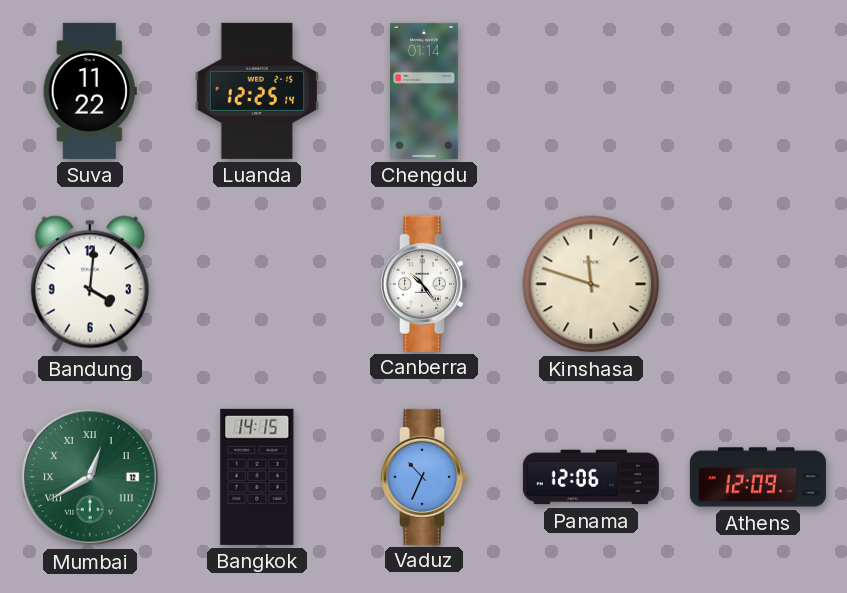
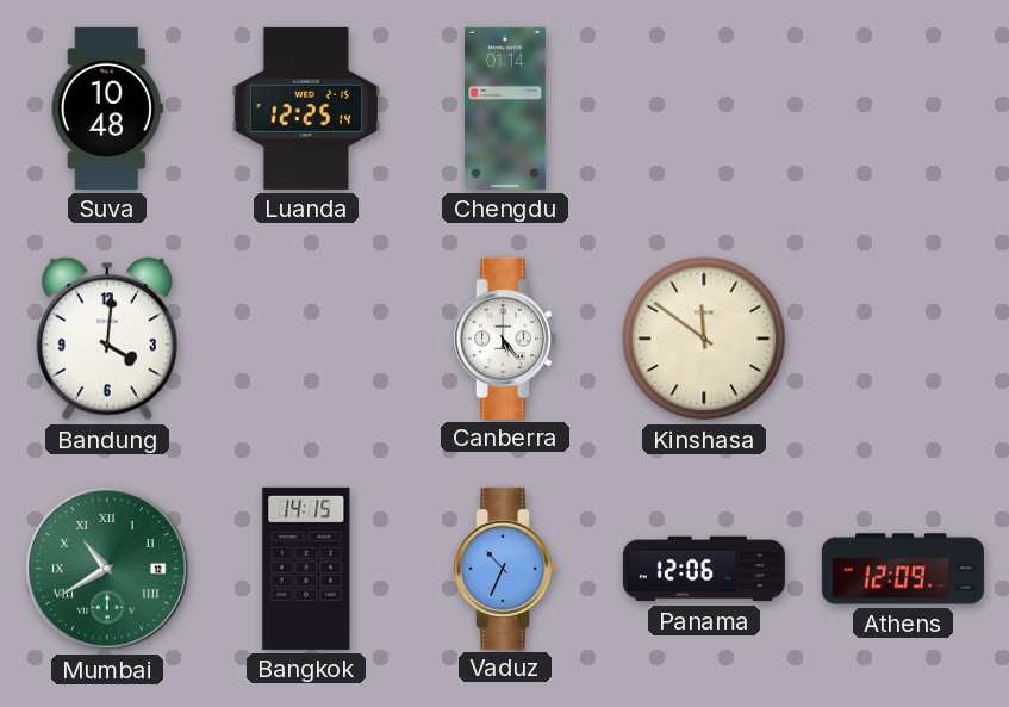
Suva: 11:22 -> 10:48 (107, 108)
Canberra: 10:24 -> 5:24 (506, 339)
Kinshasa: 11:48 -> 11:51 (704, 339)
Mumbai: 12:40 -> 10:40 (107, 569)
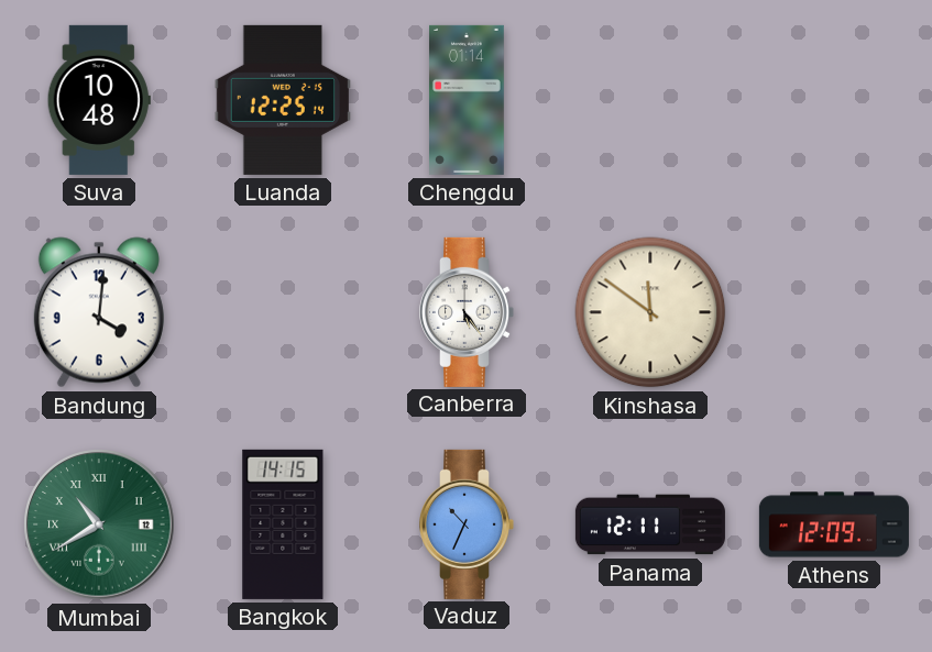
Panama: 12:06 -> 12:11 (650, 524)
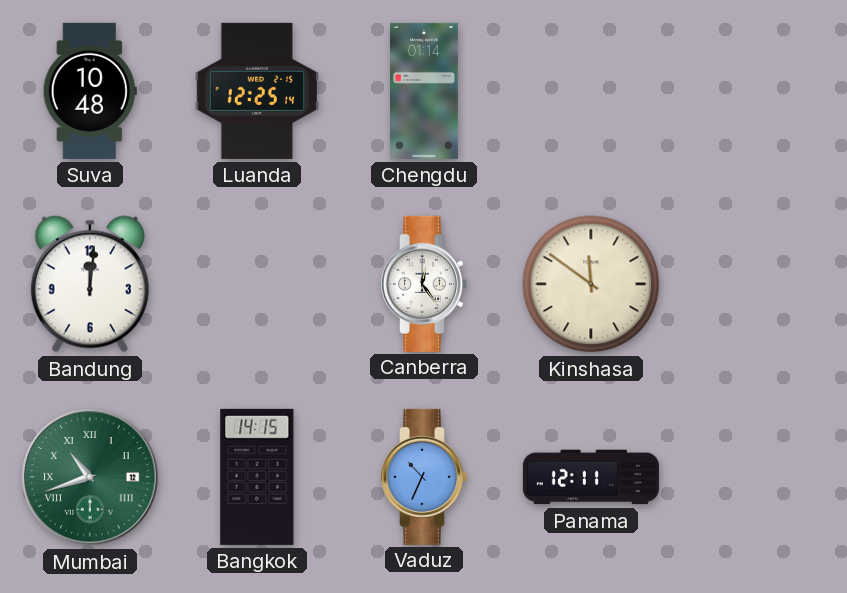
Bandung: 4:01 -> 12:01 (90, 284)
Canberra: 5:24 -> 12:24 (425, 284)
Mumbai: 10:40 -> 10:42 (90, 477)
Athens: 12:09 -> none (834, 524)
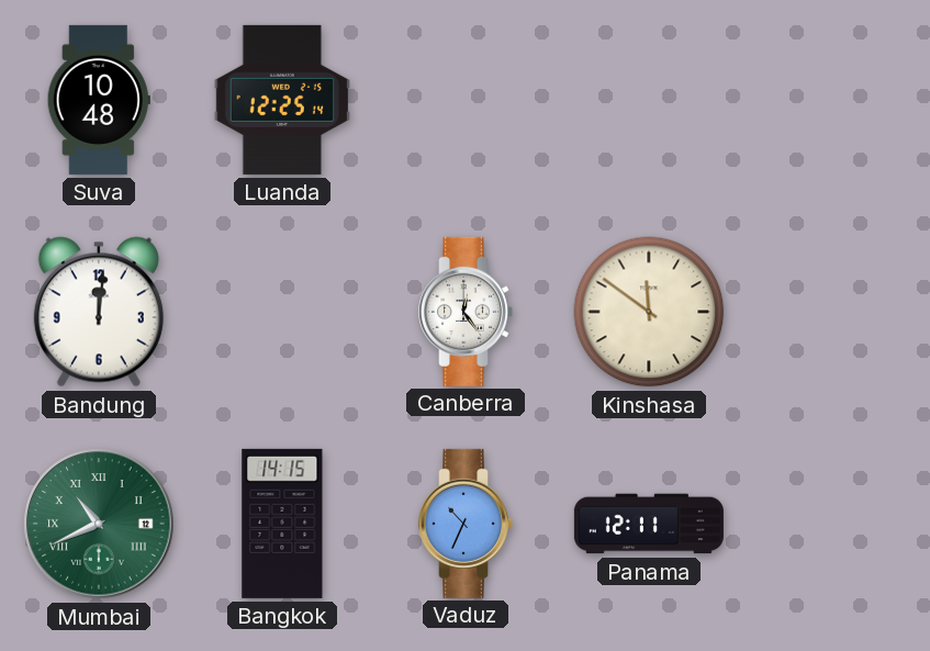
Chengdu: 01:14 -> none (425, 91)
Mumbai: 10:42 -> 10:41 (99, 524)
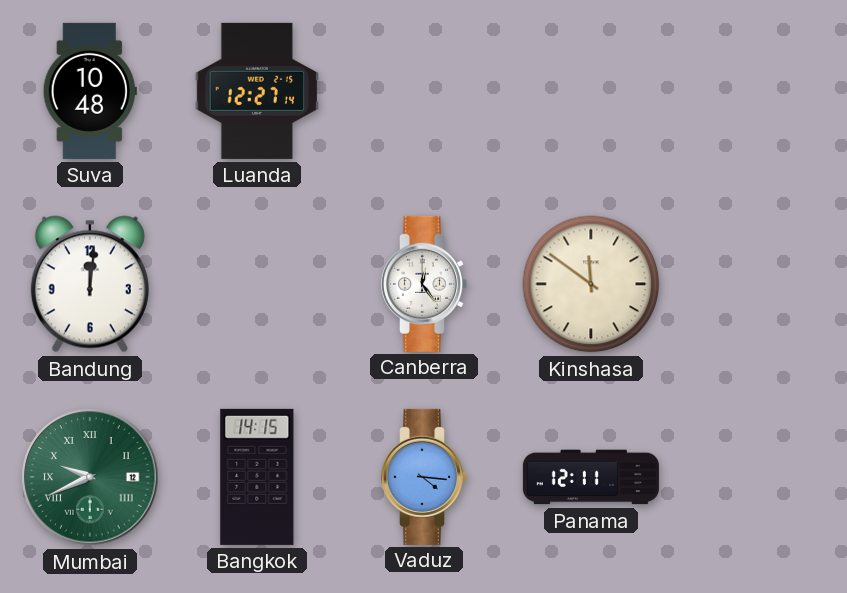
Luanda: 12:25 -> 12:27 (256, 91)
Mumbai: 10:41 -> 9:41 (90, 477)
Vaduz: 10:34 -> 4:16 (425, 477)
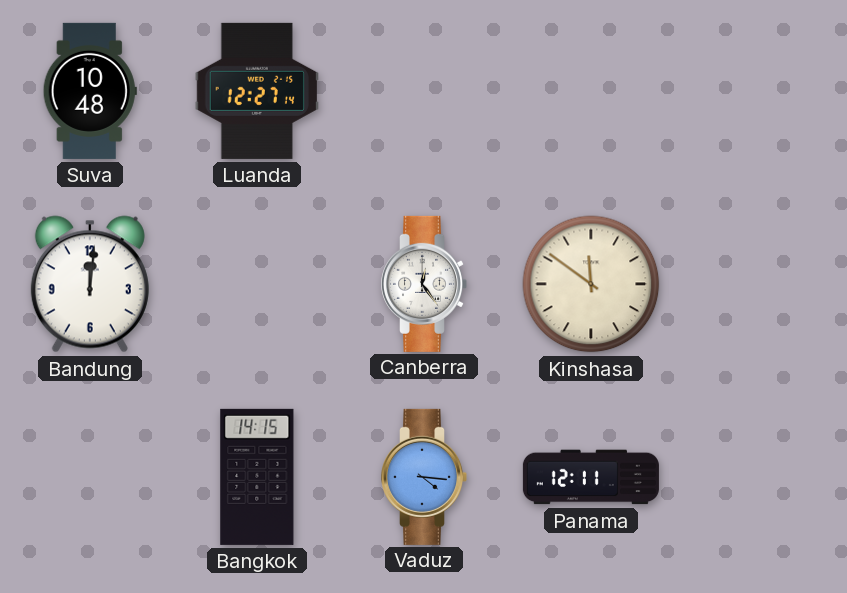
Mumbai: 9:41 -> none (90, 477)
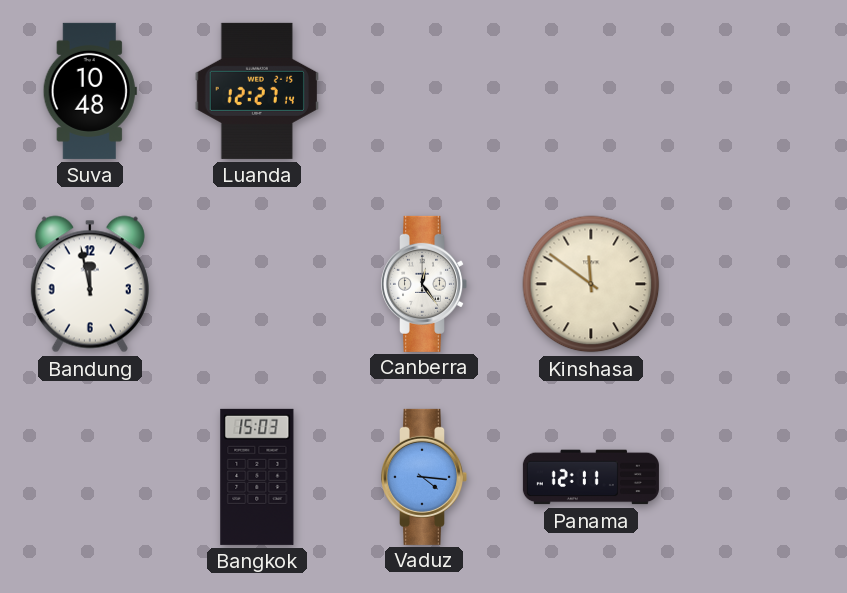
Bandung: 12:01 -> 11:58 (90, 284)
Bangkok: 14:15 -> 15:03 (257, 477)
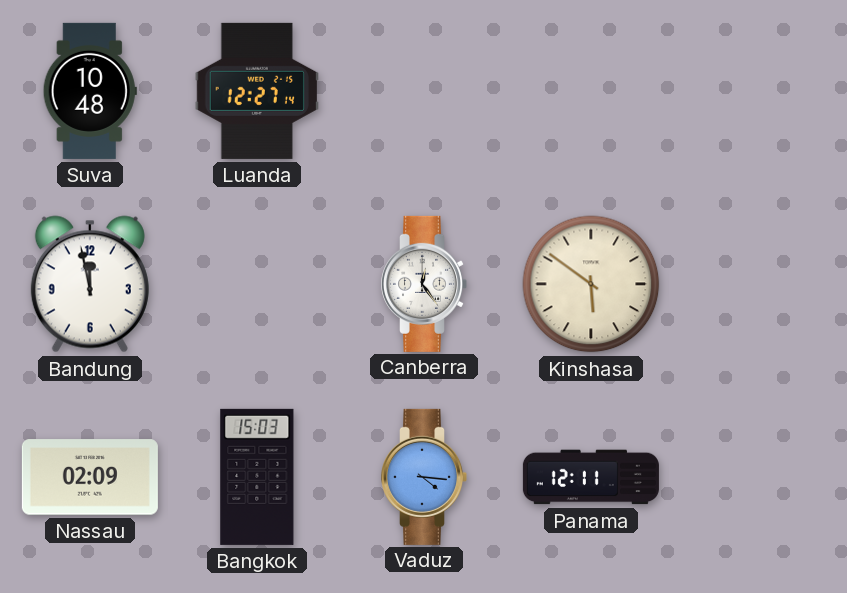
Kinshasa: 11:51 -> 5:51 (591, 284)
Nassau: none -> 02:09 (90, 477)
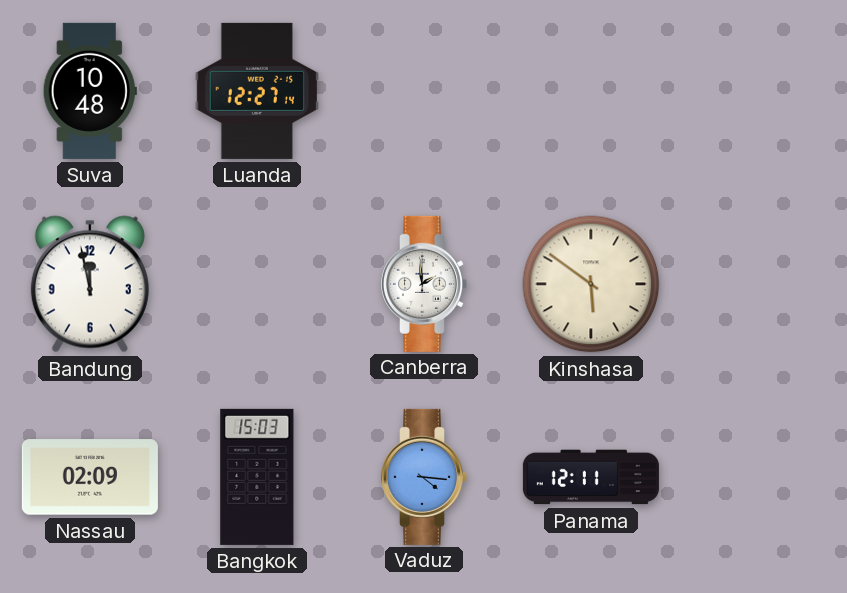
Canberra: 12:24 -> 1:59 (425, 284)
